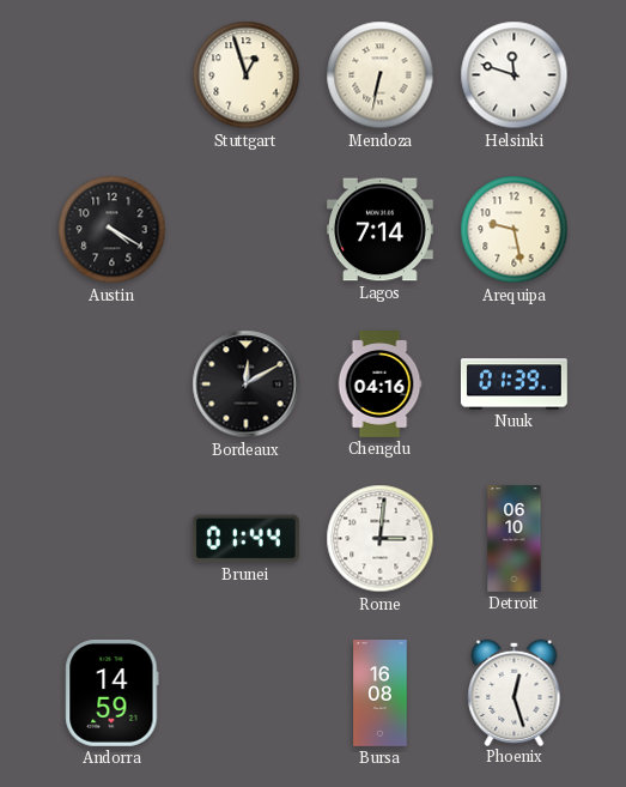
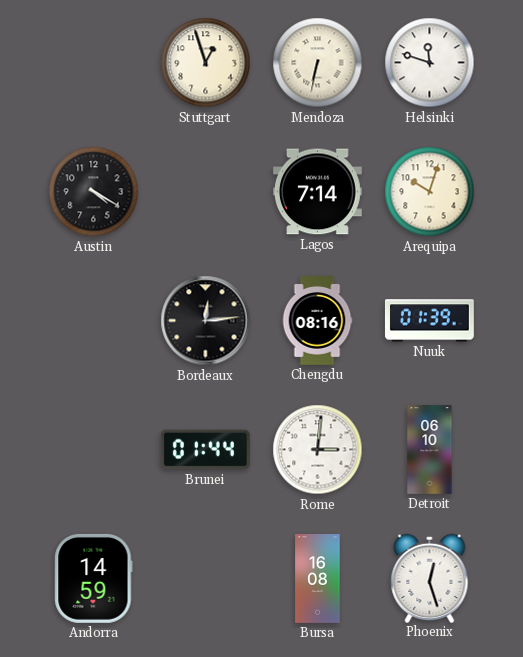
Arequipa: 9:28 -> 10:03 (430, 192)
Bordeaux: 12:10 -> 12:14 (206, 321)
Chengdu: 04:16 -> 08:16 (317, 321)
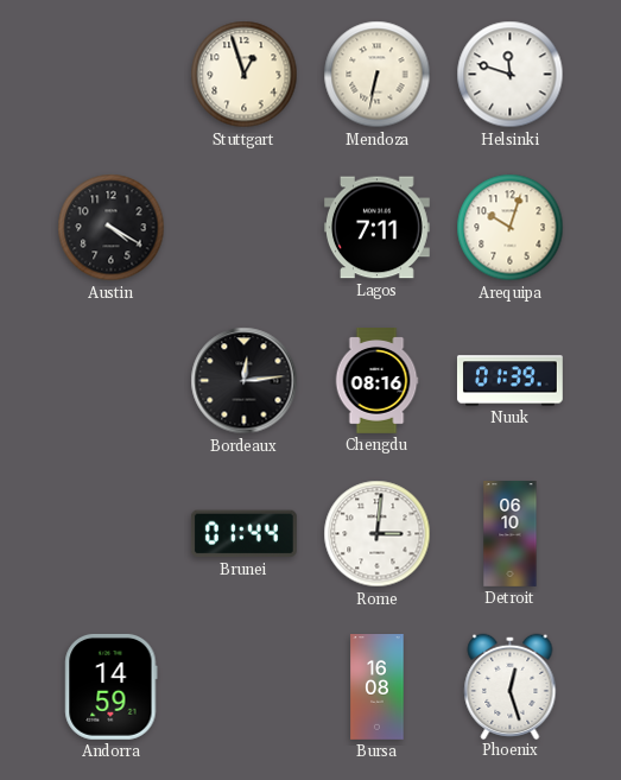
Lagos: 7:14 -> 7:11 (378, 228)
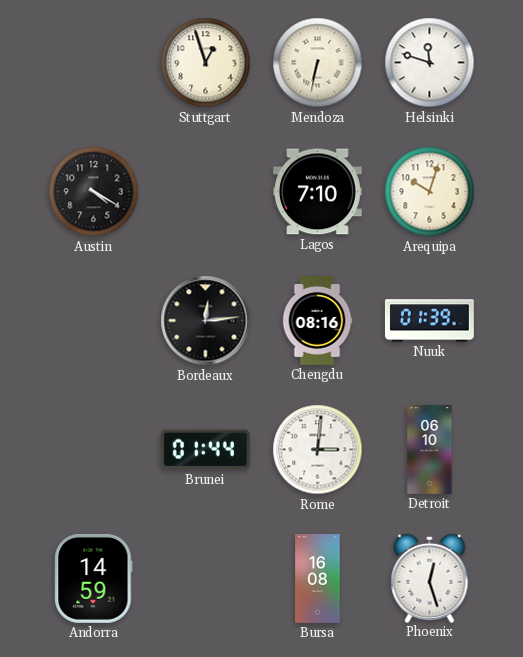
Lagos: 7:11 -> 7:10 (318, 192)
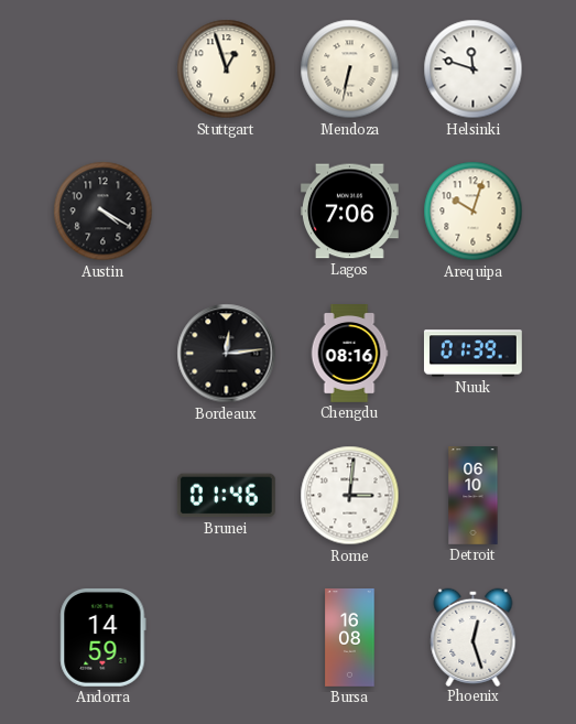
Lagos: 7:10 -> 7:06 (350, 212)
Brunei: 01:44 -> 01:46 (226, 496)
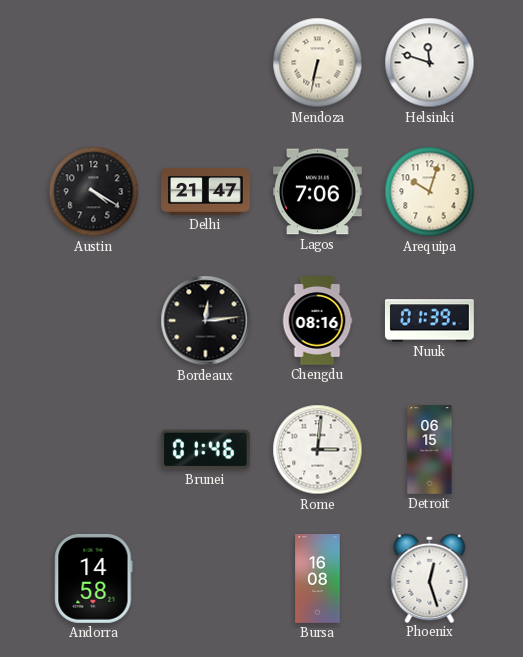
Stuttgart: 12:57 -> none (227, 69)
Delhi: none -> 21:47 (206, 191)
Detroit: 06:10 -> 06:15 (430, 450)
Andorra: 14:59 -> 14:58 (94, 578)
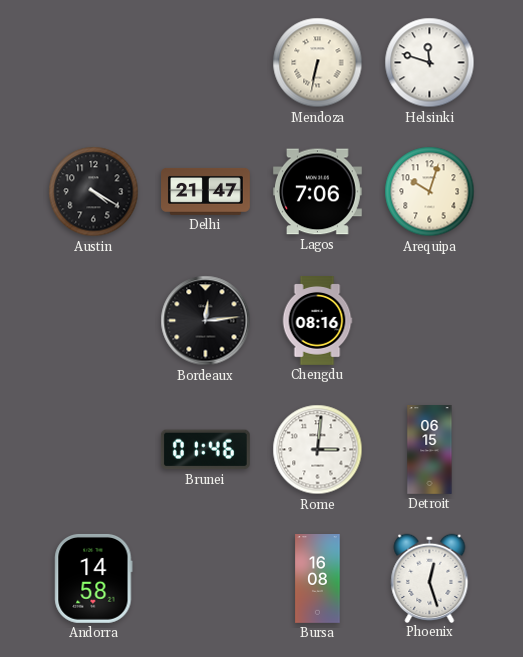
Nuuk: 01:39 -> none (429, 321)
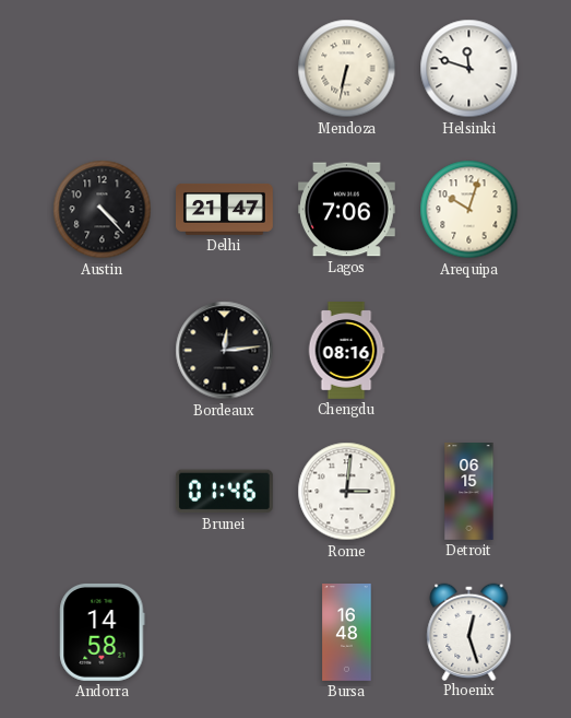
Austin: 4:20 -> 4:23 (103, 210)
Bursa: 16:08 -> 16:48 (347, 633)
